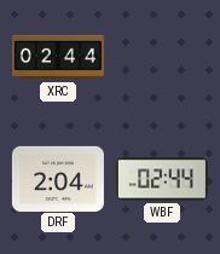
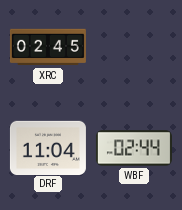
XRC: 02:44 -> 02:45 (48, 47)
DRF: 2:04 -> 11:04 (48, 147)
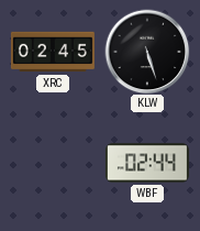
KLW: none -> 5:27 (147, 52)
DRF: 11:04 -> none (48, 147)
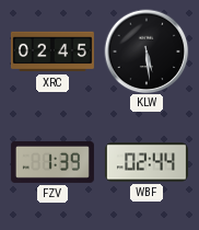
KLW: 5:27 -> 5:29 (147, 51)
FZV: none -> 1:39 (52, 162)
